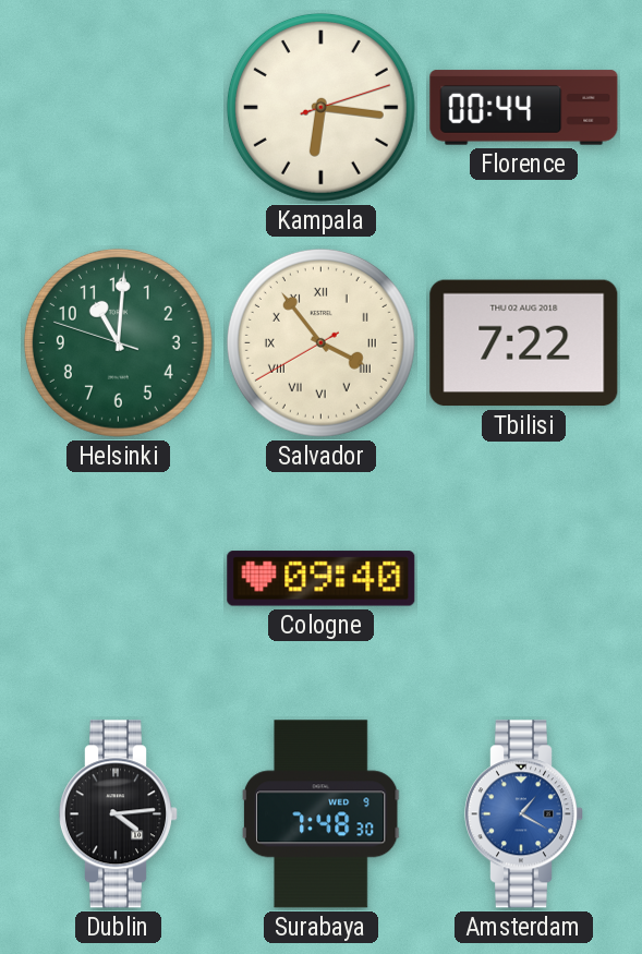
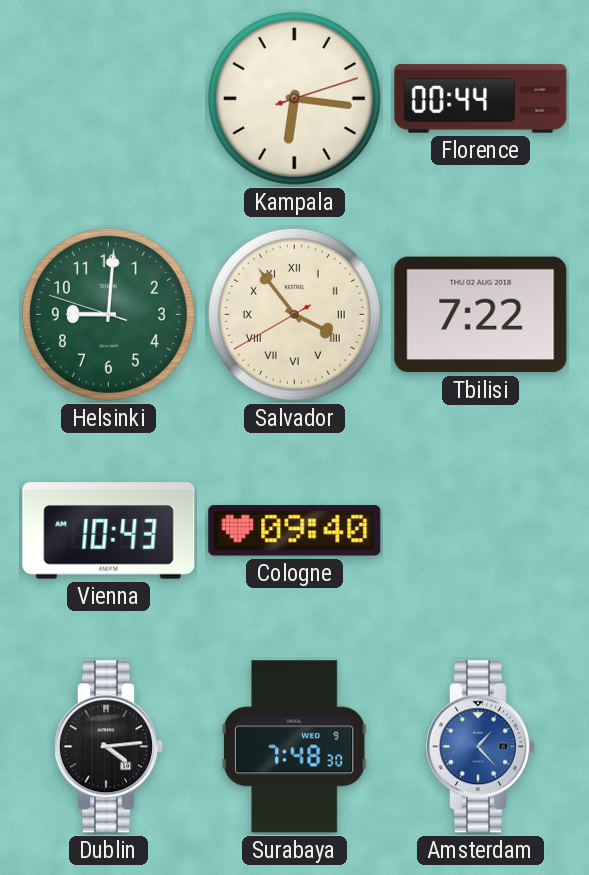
Helsinki: 11:00 -> 9:00 (108, 314)
Vienna: none -> 10:43 (109, 531)
Amsterdam: 1:20 -> 1:23 (480, 747)
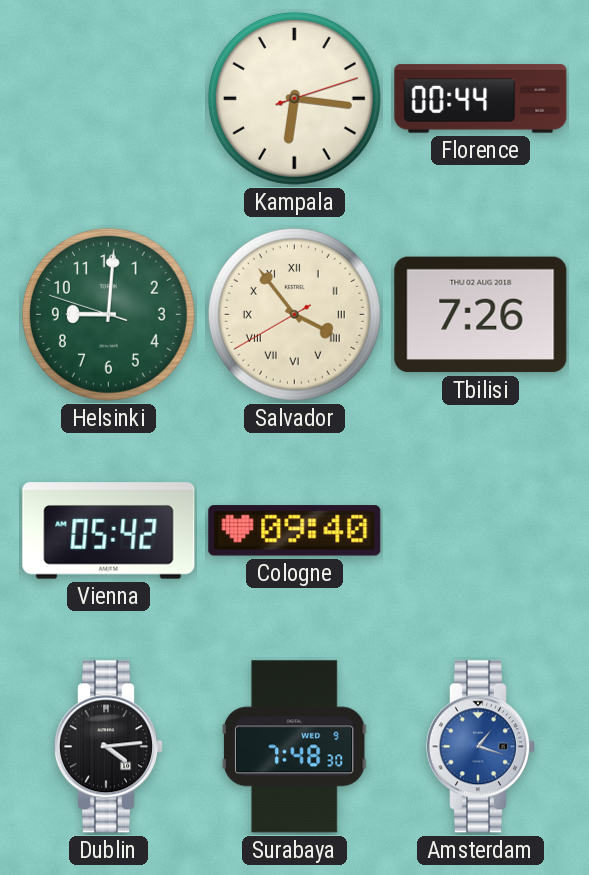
Tbilisi: 7:22 -> 7:26 (481, 315)
Vienna: 10:43 -> 05:42 (109, 531)
Amsterdam: 1:23 -> 1:18 (480, 747)
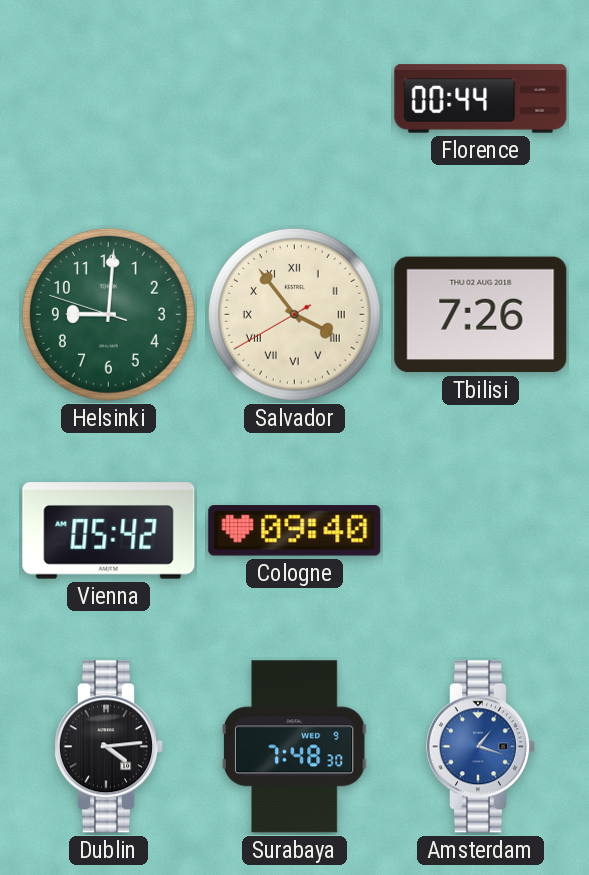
Kampala: 6:16 -> none (294, 98)
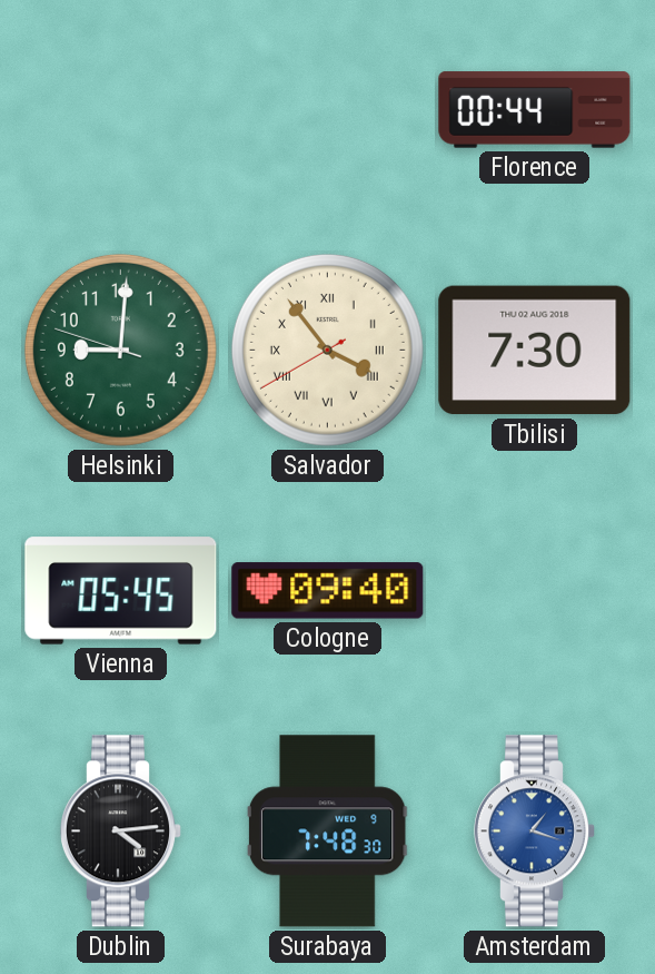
Tbilisi: 7:26 -> 7:30 (535, 351)
Vienna: 05:42 -> 05:45 (121, 591)
